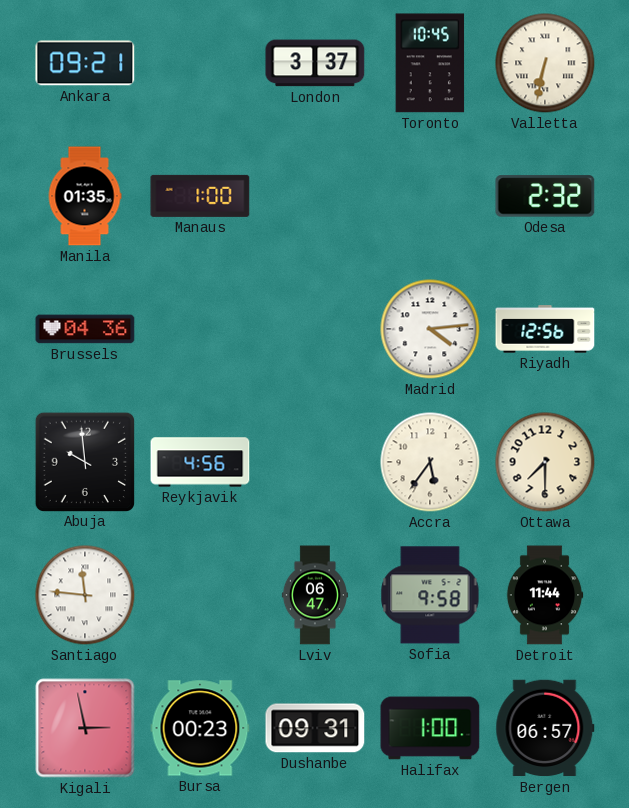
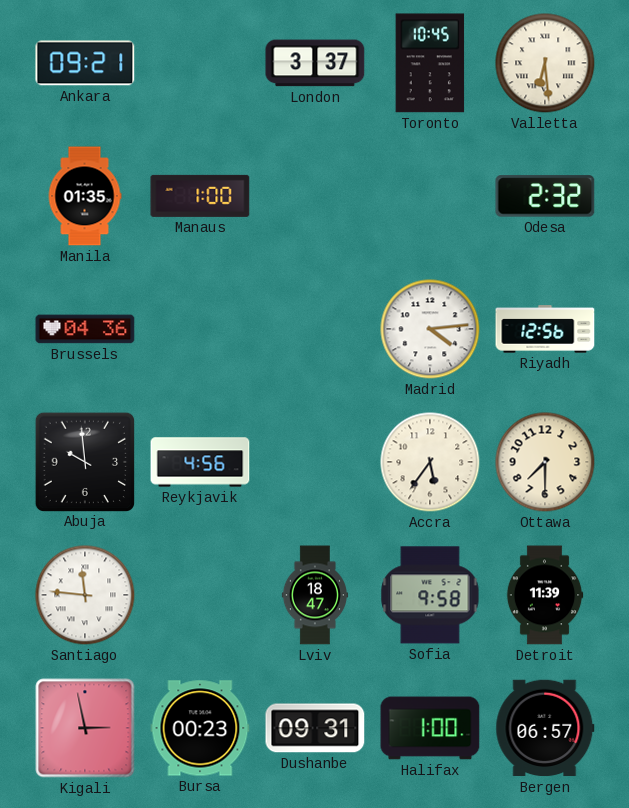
Valletta: 6:32 -> 6:29 (545, 63)
Lviv: 06:47 -> 18:47 (314, 595)
Detroit: 11:44 -> 11:39 (545, 595)
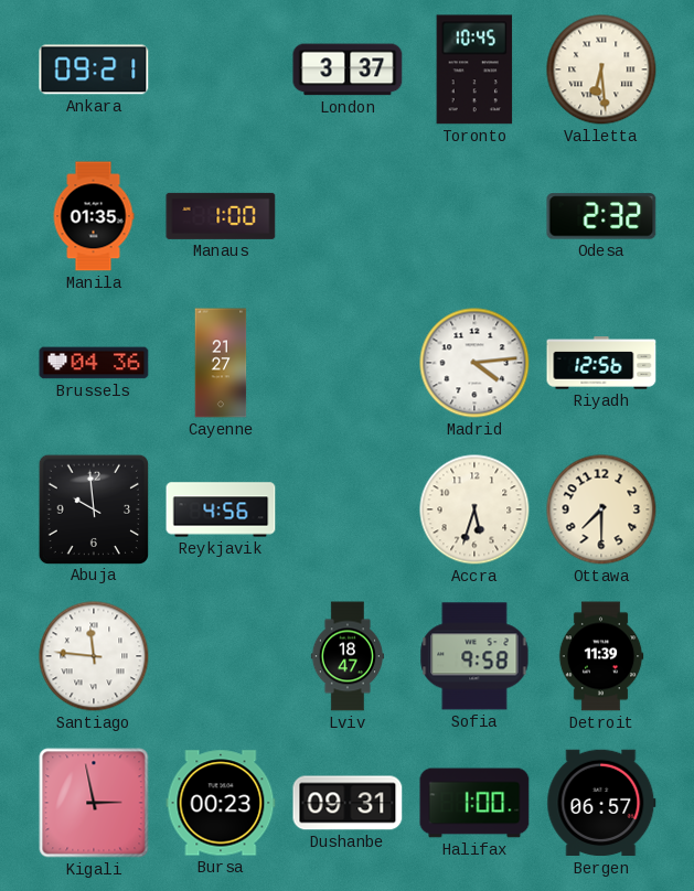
Cayenne: none -> 21:27 (221, 363)
Accra: 5:36 -> 5:33 (474, 509)
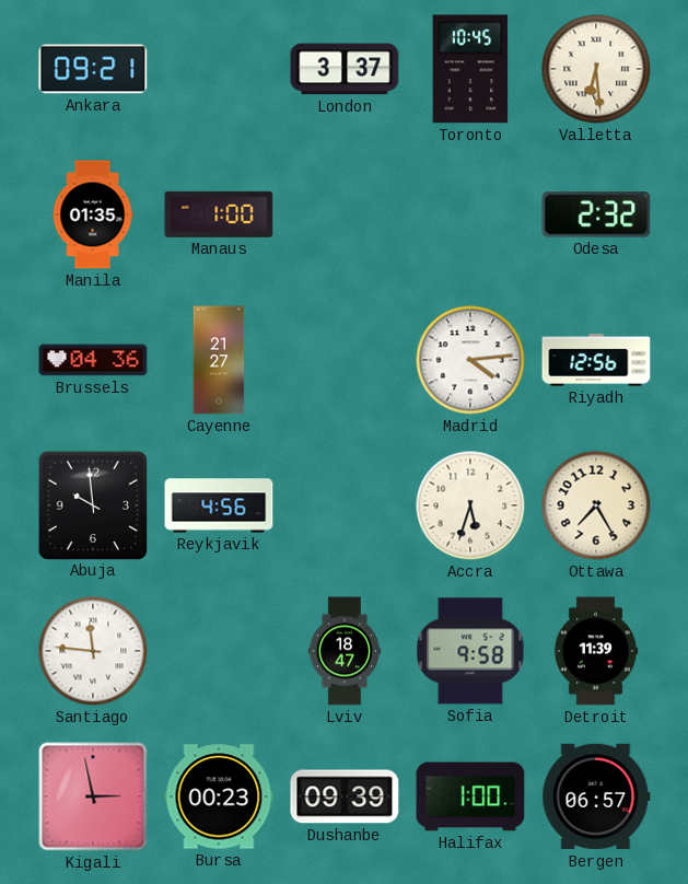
Ottawa: 7:30 -> 7:25 (596, 505)
Dushanbe: 09:31 -> 09:39 (345, 796)
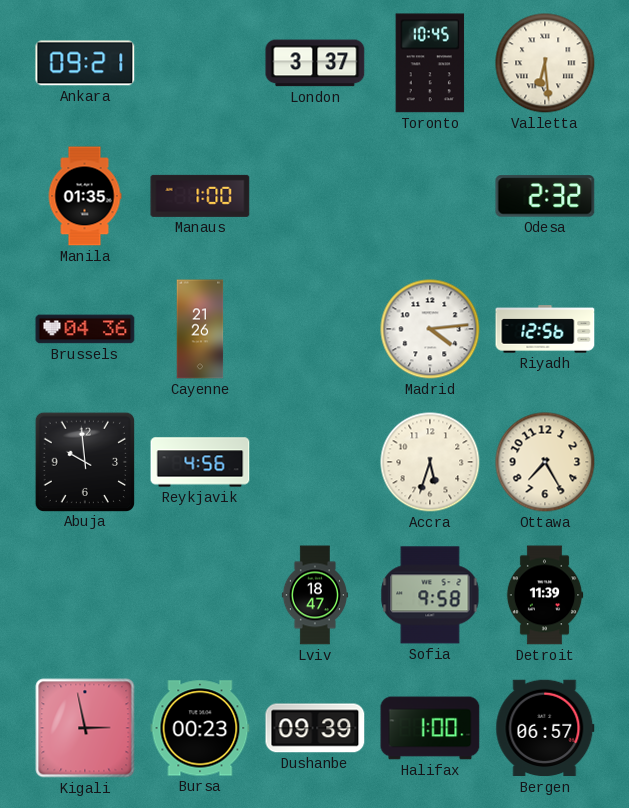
Cayenne: 21:27 -> 21:26 (200, 329)
Santiago: 11:46 -> none (93, 651)
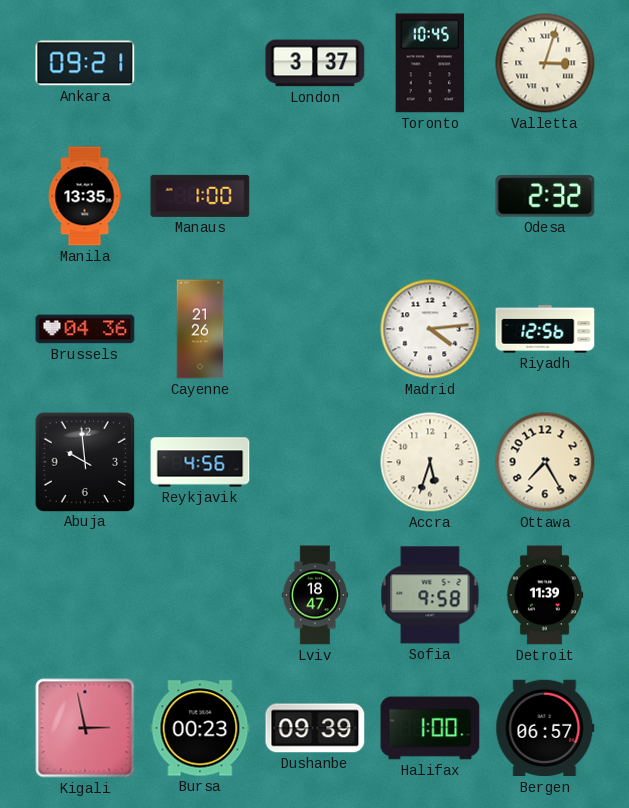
Valletta: 6:29 -> 3:03 (545, 63)
Manila: 01:35 -> 13:35 (85, 196)
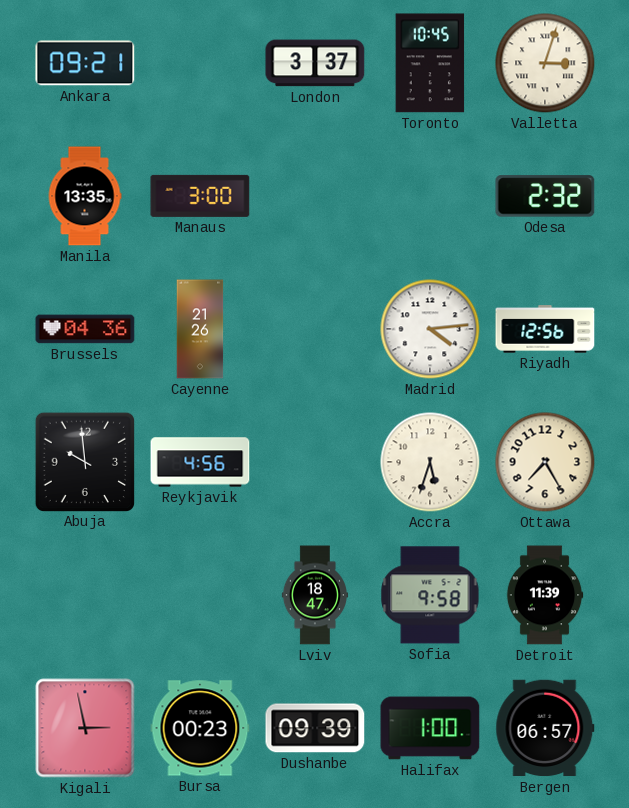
Manaus: 1:00 -> 3:00 (200, 196)
